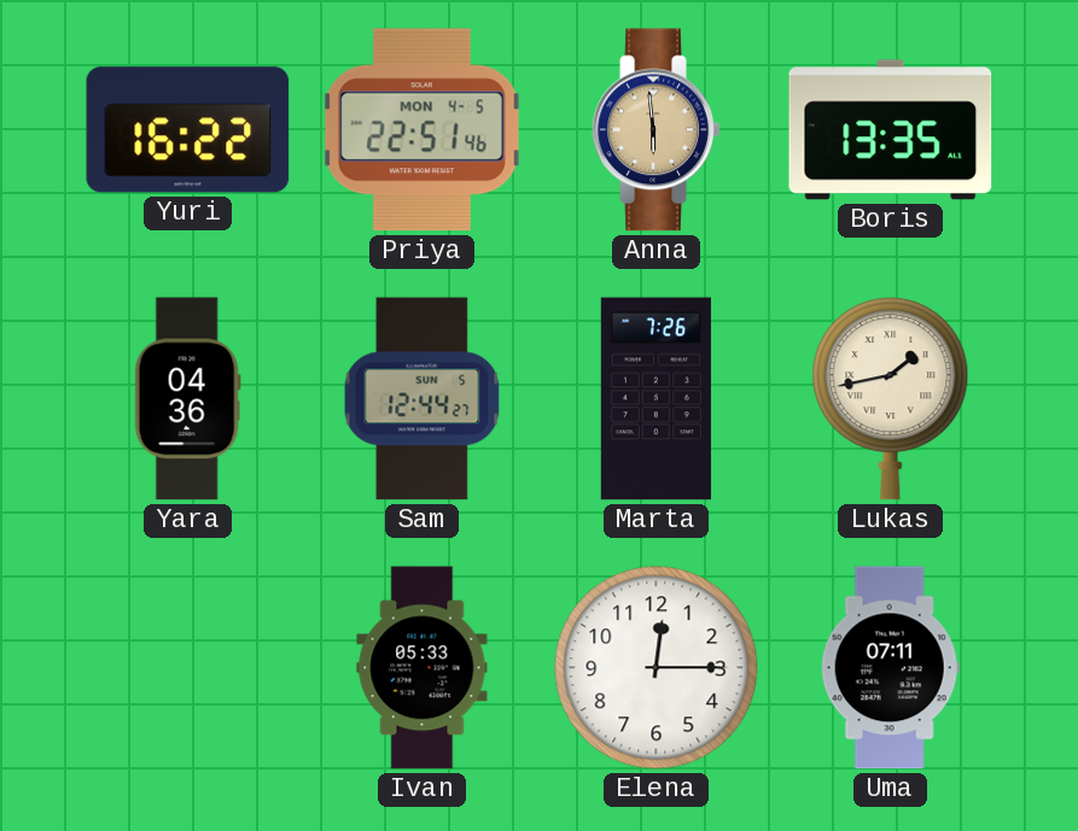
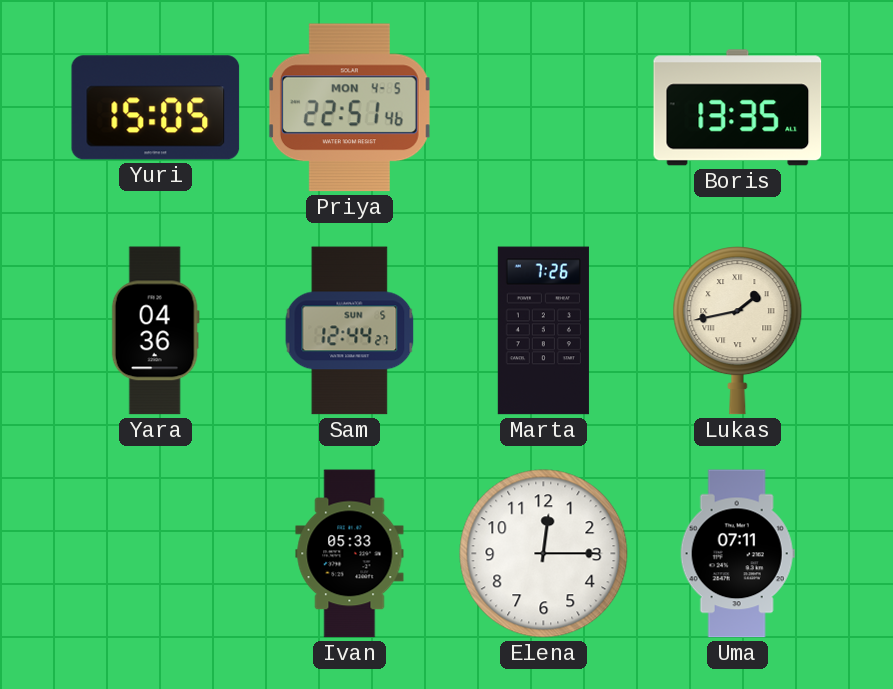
Yuri: 16:22 -> 15:05 (156, 108)
Anna: 5:59 -> none (657, 130)
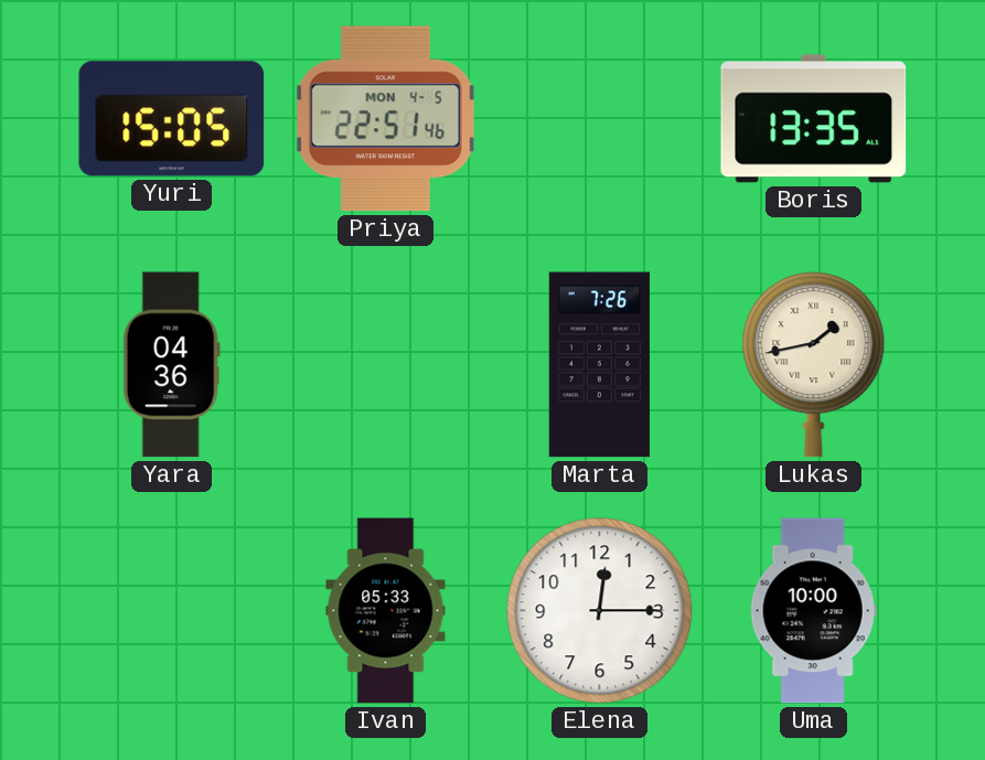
Sam: 12:44 -> none (350, 331)
Uma: 07:11 -> 10:00 (813, 611)
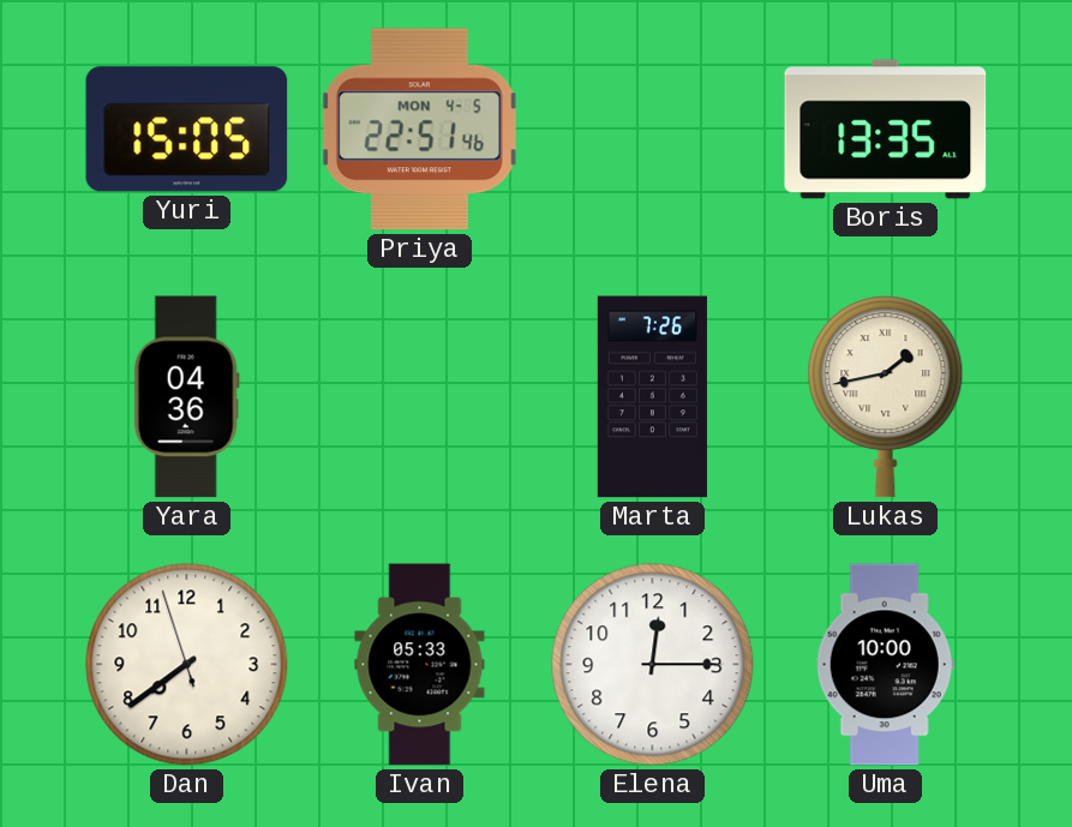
Dan: none -> 7:38 (187, 665)
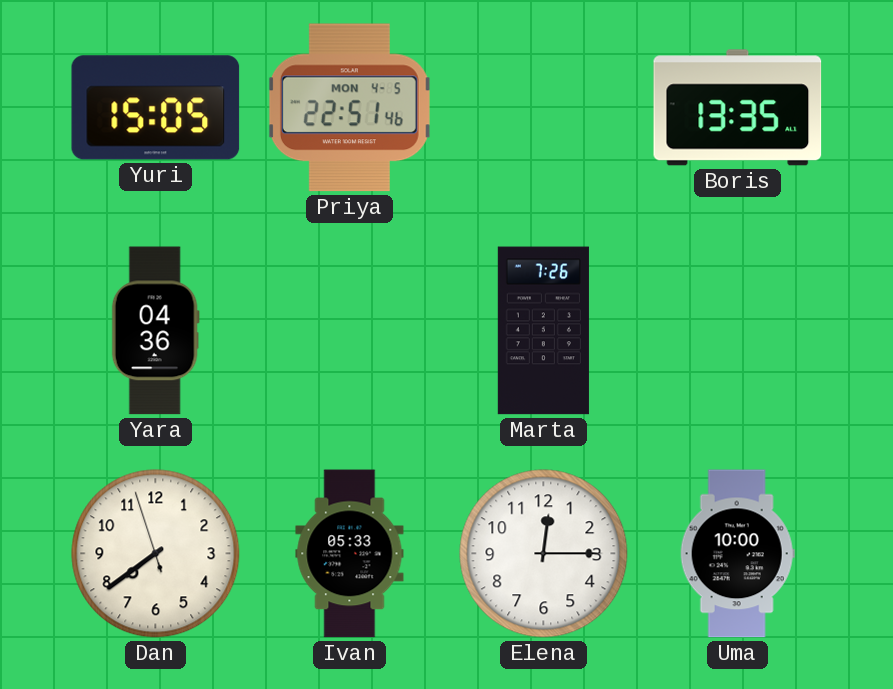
Lukas: 1:43 -> none (886, 397)
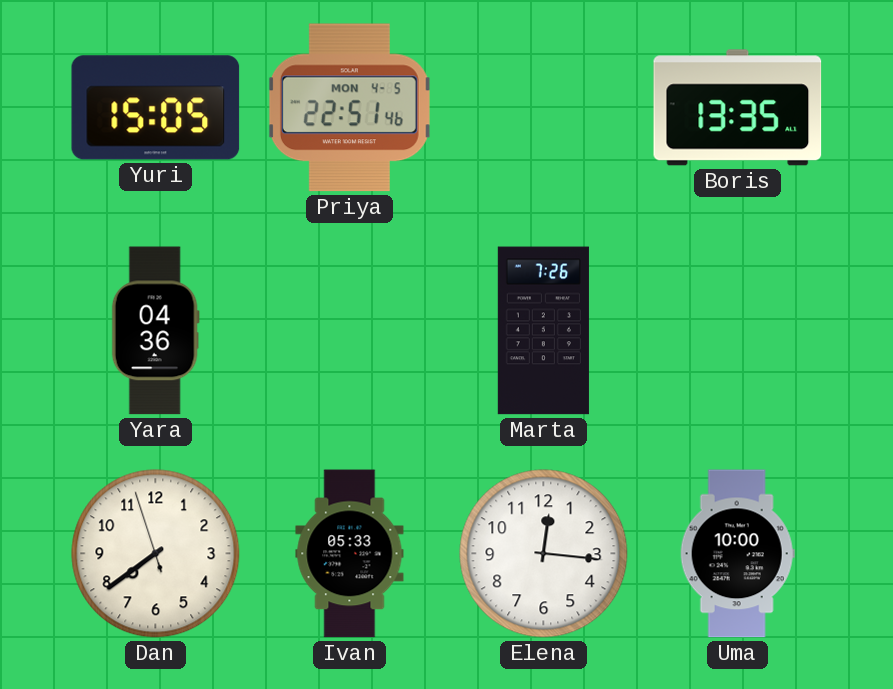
Elena: 12:15 -> 12:16 (544, 554)
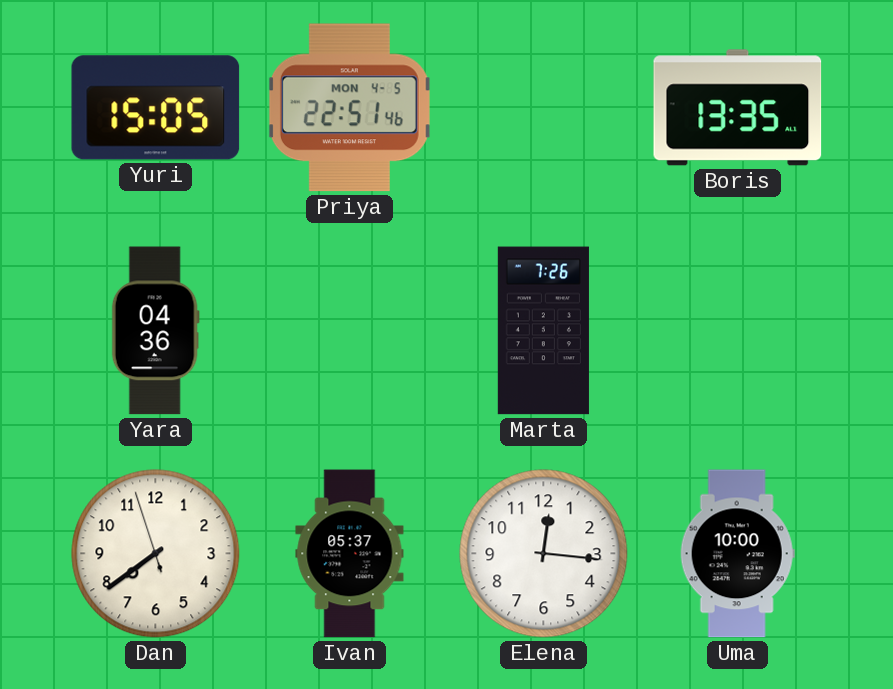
Ivan: 05:33 -> 05:37 (350, 554)
